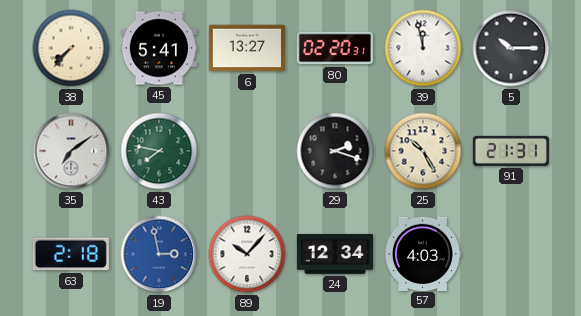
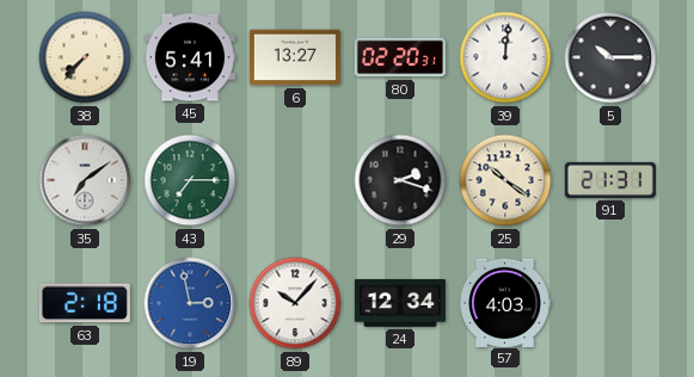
39: 11:58 -> 12:01 (505, 57)
43: 7:47 -> 7:15 (190, 180)
25: 10:25 -> 10:21 (505, 180)
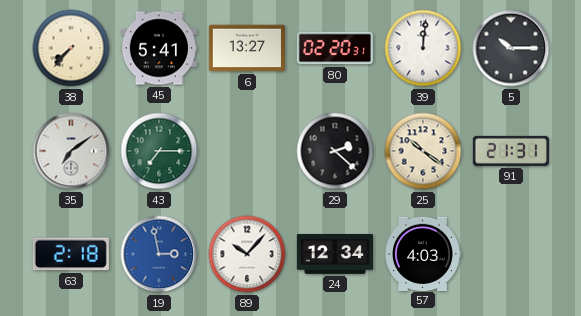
29: 2:18 -> 2:22 (335, 151)
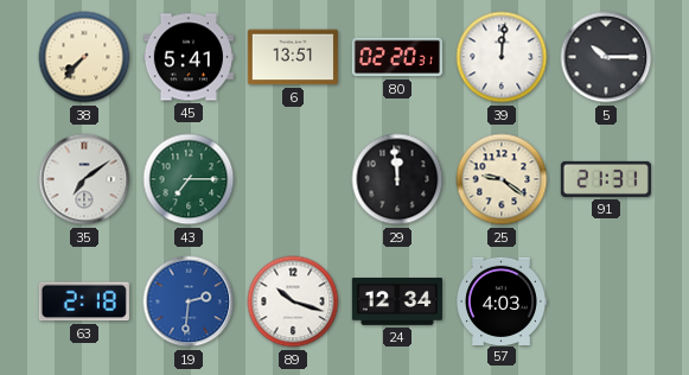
6: 13:27 -> 13:51 (293, 57)
29: 2:22 -> 11:59 (397, 179)
25: 10:21 -> 9:21 (502, 179)
19: 2:58 -> 2:31 (189, 301)
89: 10:07 -> 10:18 (293, 301)
